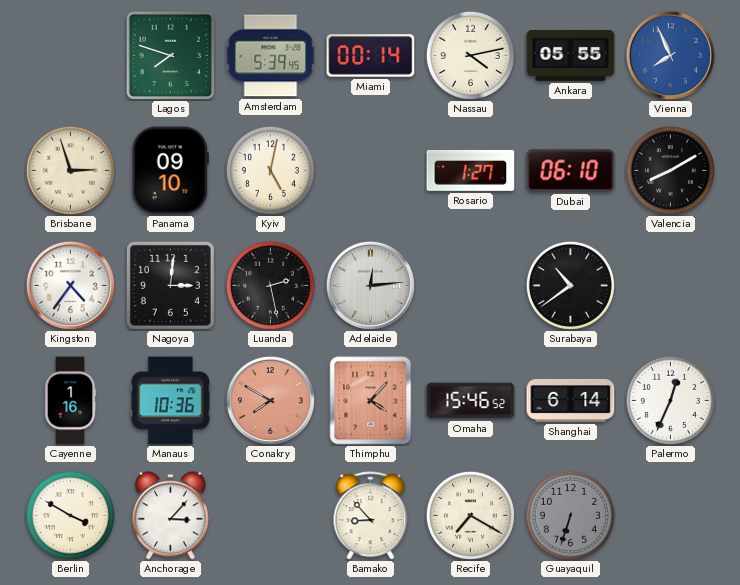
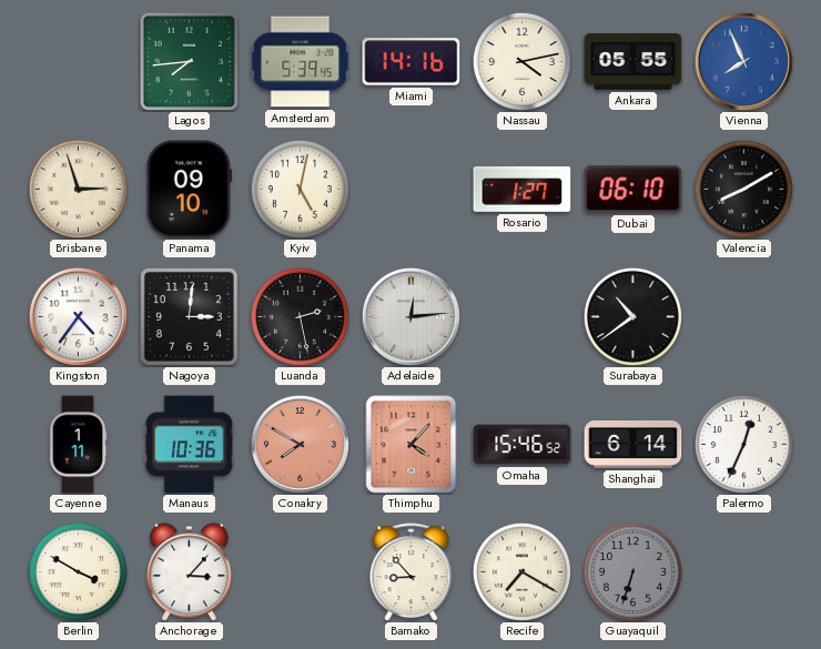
Lagos: 7:48 -> 7:44 (189, 61)
Miami: 00:14 -> 14:16 (412, 62)
Cayenne: 1:16 -> 1:11 (78, 445)
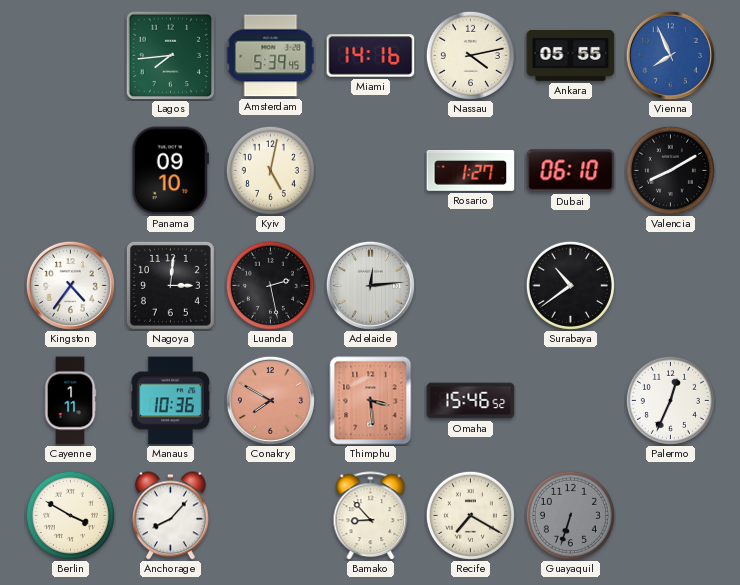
Brisbane: 2:57 -> none (78, 189)
Thimphu: 4:07 -> 3:29 (371, 401)
Shanghai: 6:14 -> none (634, 444)
Anchorage: 3:07 -> 8:07 (170, 516)
